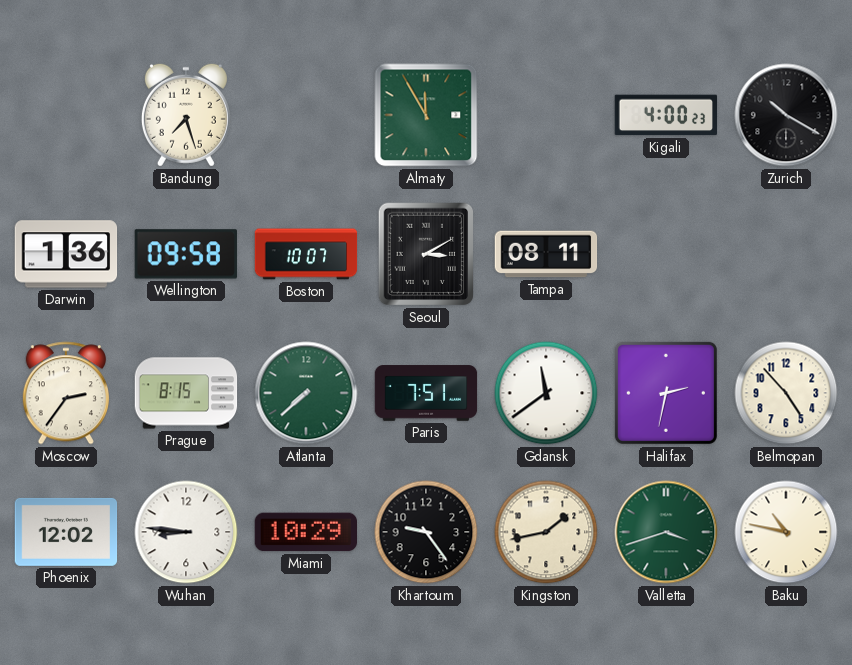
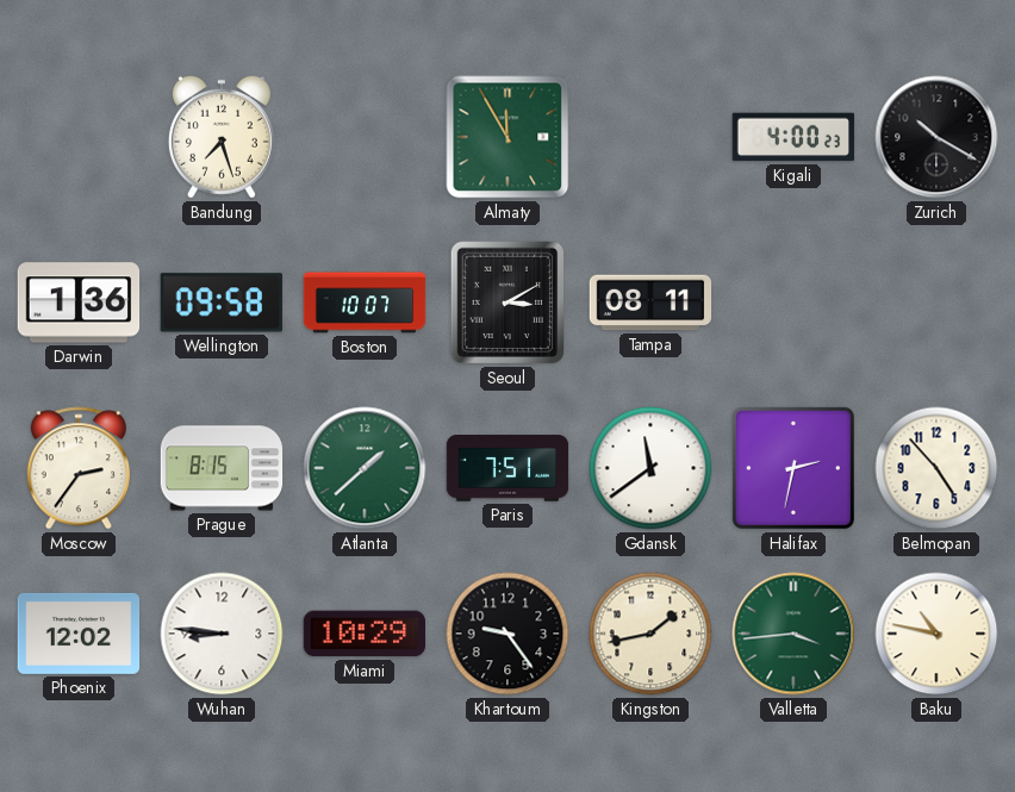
Atlanta: 7:38 -> 1:38 (365, 468)
Valletta: 3:42 -> 3:44 (793, 634)
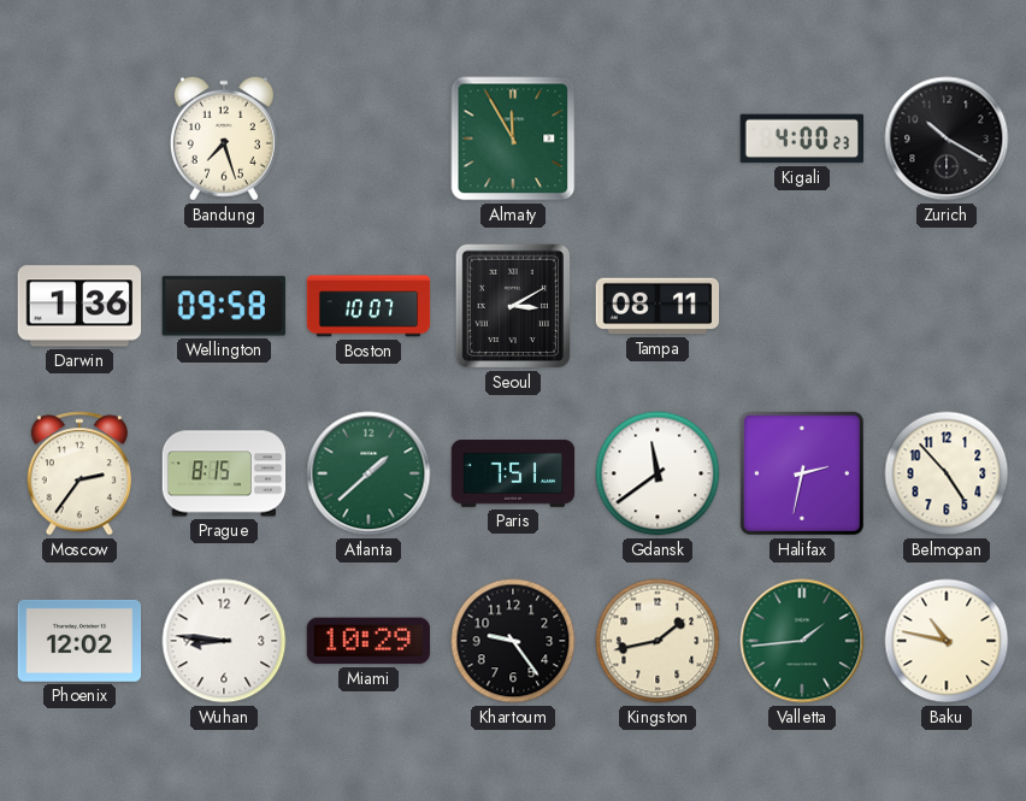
Valletta: 3:44 -> 1:44 (802, 641)
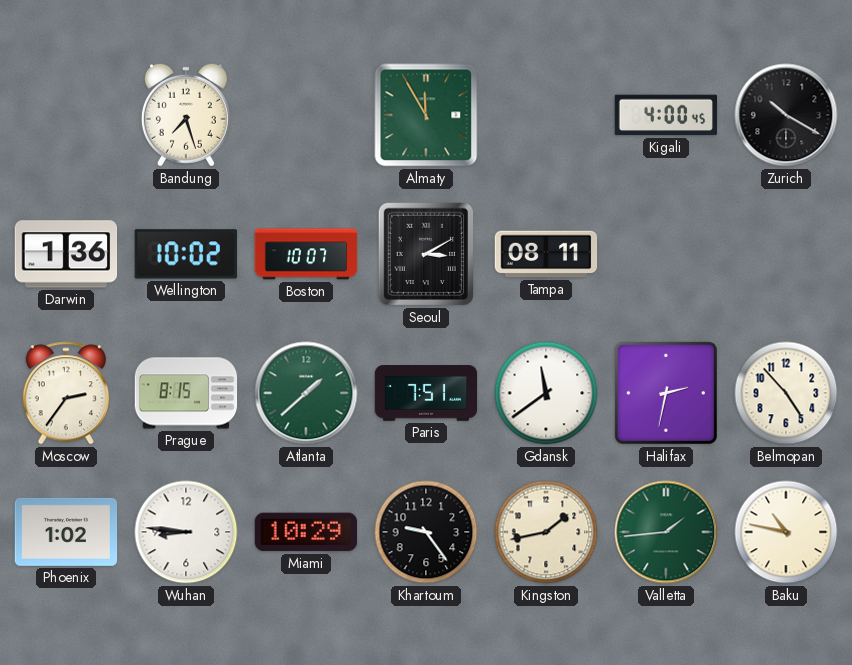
Kigali: 4:00:23 -> 4:00:45 (666, 115)
Wellington: 09:58 -> 10:02 (186, 254)
Phoenix: 12:02 -> 1:02 (66, 532)
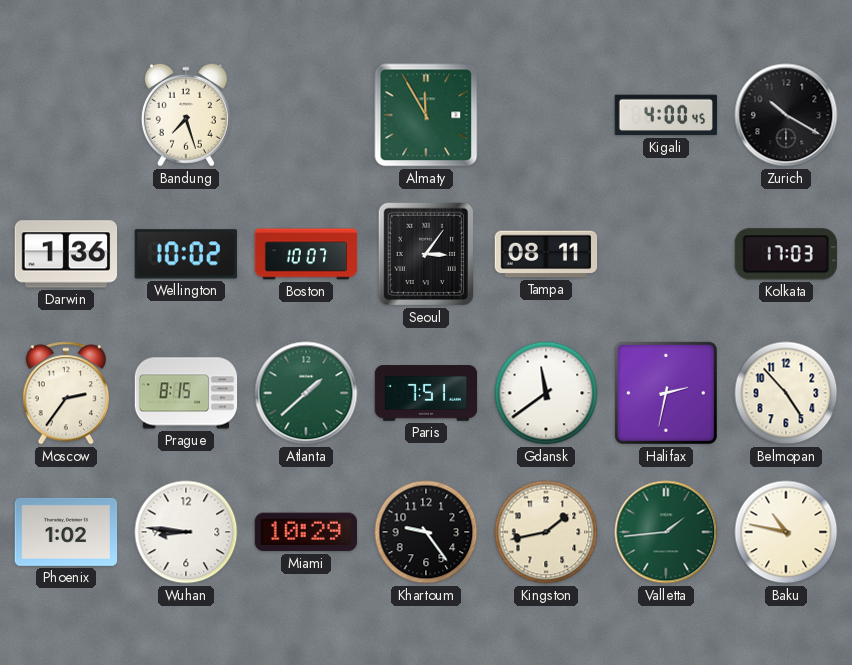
Seoul: 3:10 -> 3:06 (425, 254)
Kolkata: none -> 17:03 (786, 254)
